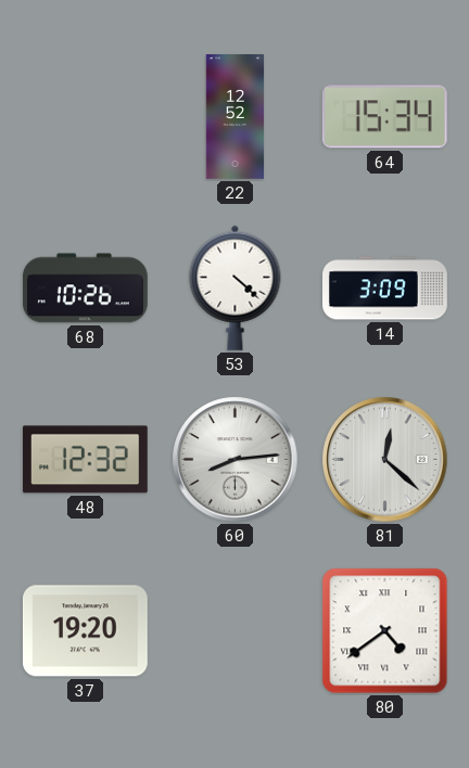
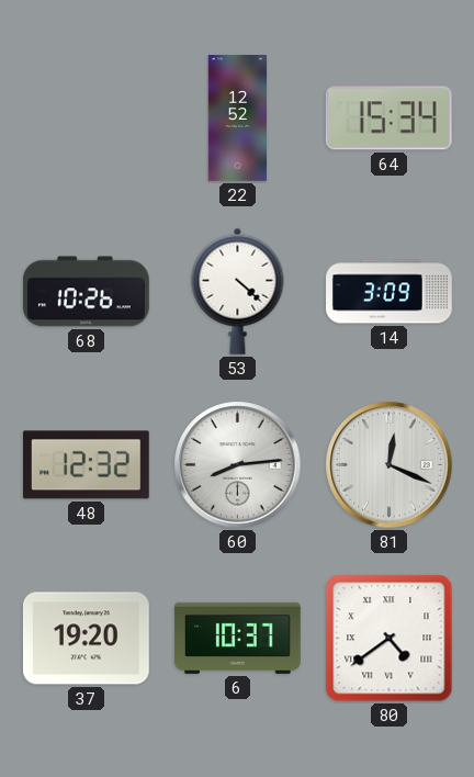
81: 12:22 -> 12:19 (390, 465)
6: none -> 10:37 (237, 638)
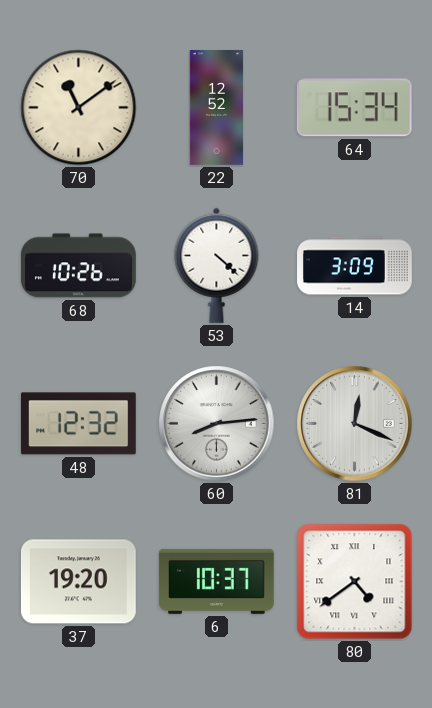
70: none -> 11:09 (79, 108)
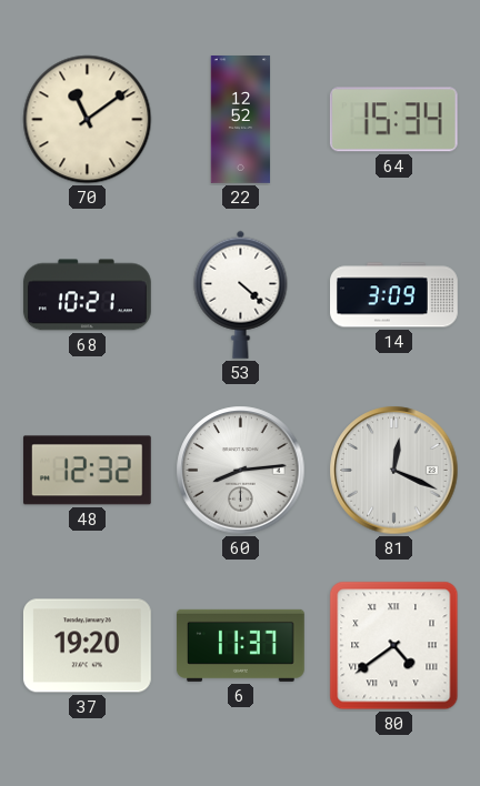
68: 10:26 -> 10:21 (87, 295)
6: 10:37 -> 11:37 (240, 645)
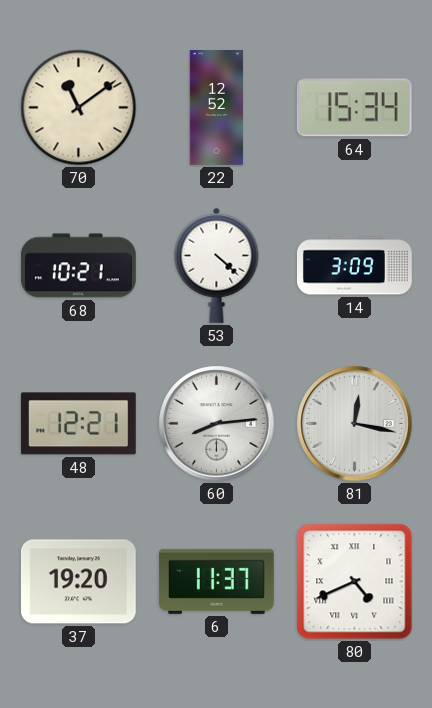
48: 12:32 -> 12:21 (78, 424)
81: 12:19 -> 12:17 (355, 424)
80: 4:39 -> 4:41 (355, 582)
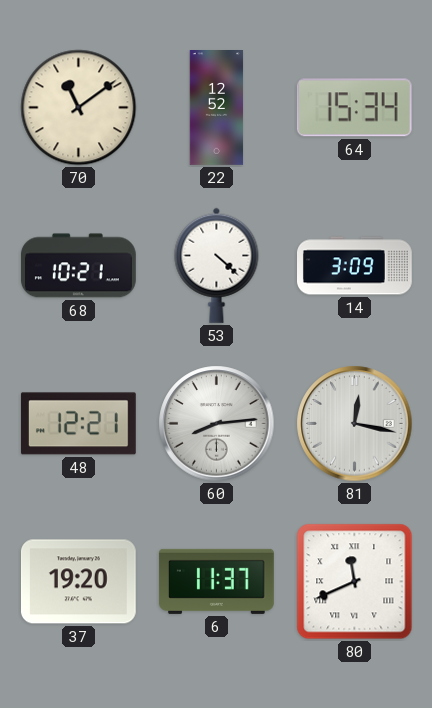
80: 4:41 -> 11:41 (355, 582)
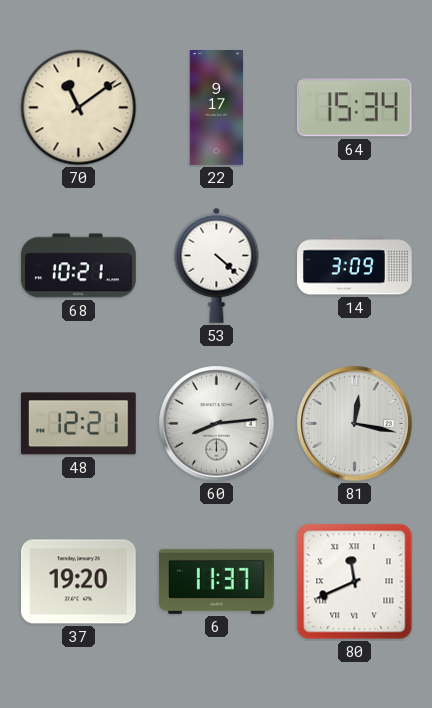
22: 12:52 -> 9:17 (217, 108)
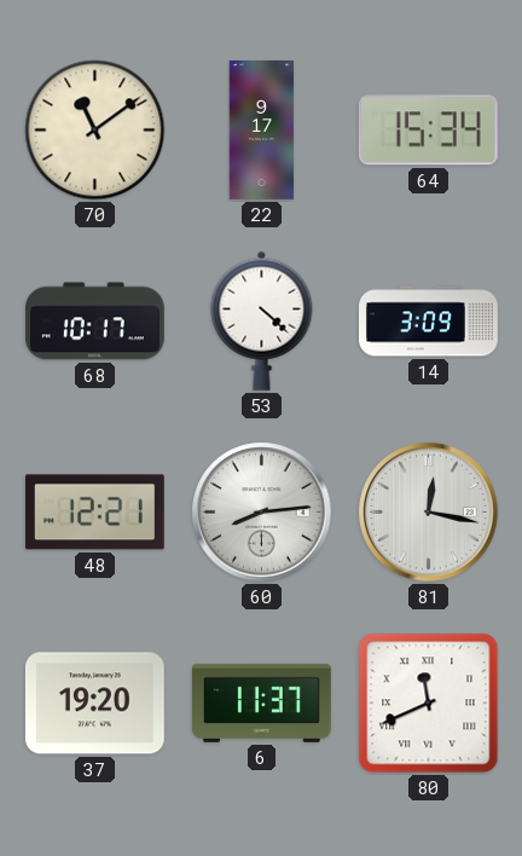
68: 10:21 -> 10:17 (94, 322)
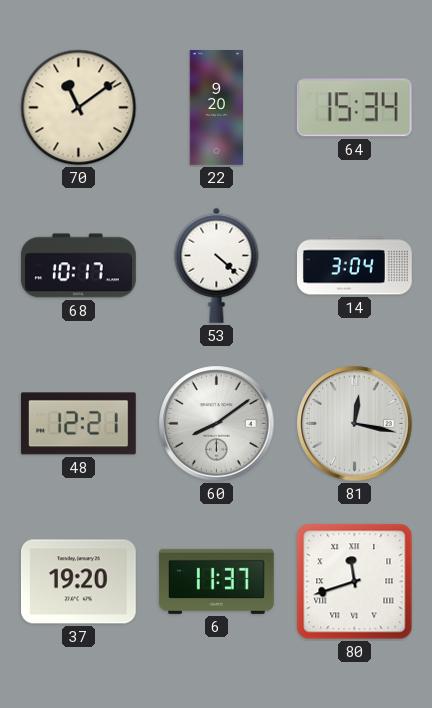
22: 9:17 -> 9:20 (217, 108)
14: 3:09 -> 3:04 (355, 266)
60: 8:14 -> 8:09 (217, 424)
80: 11:41 -> 11:42 (355, 582)
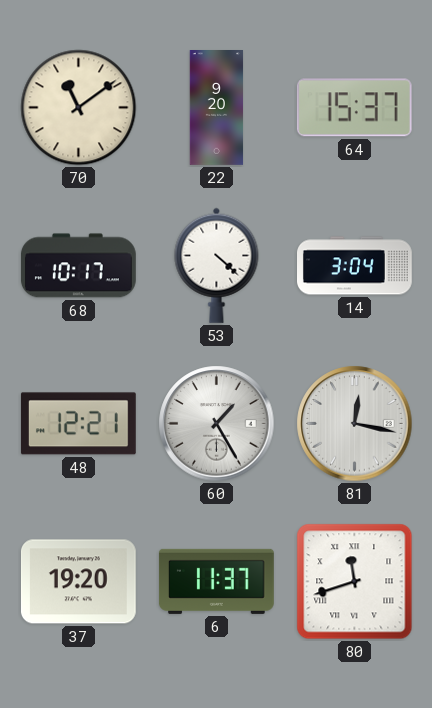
64: 15:34 -> 15:37 (354, 108)
60: 8:09 -> 1:25 (217, 424)
